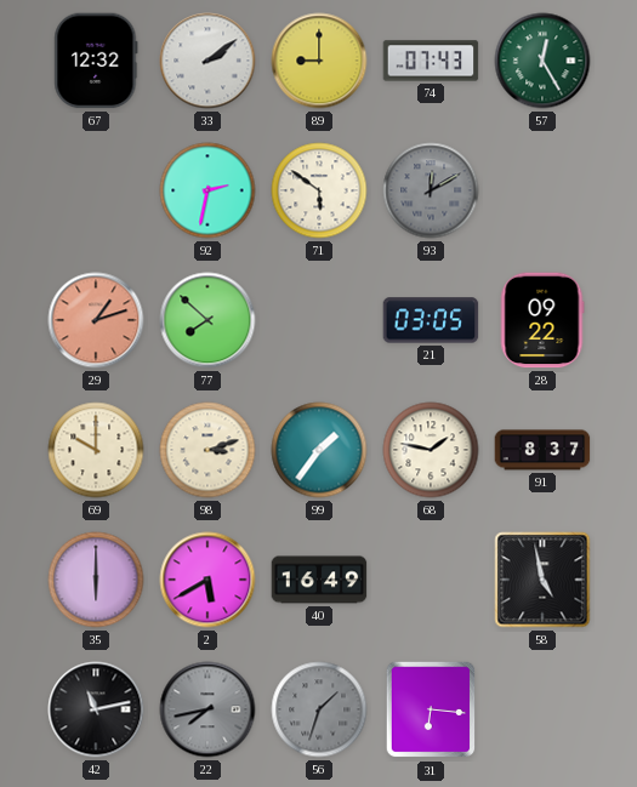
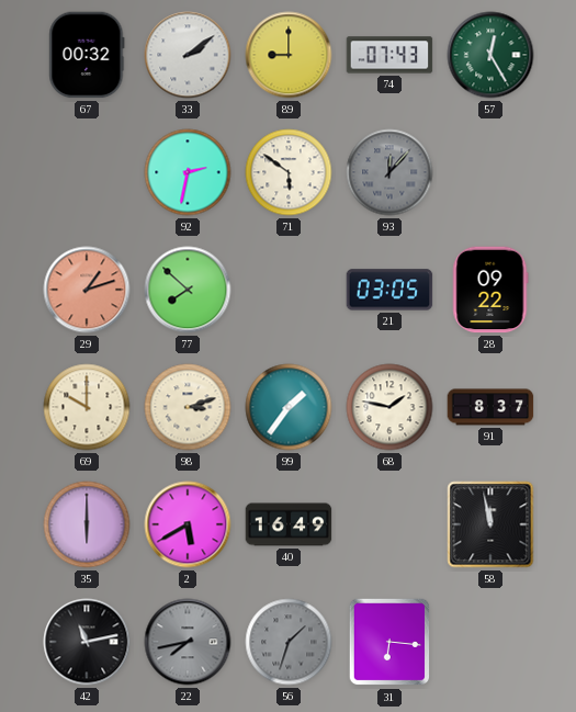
67: 12:32 -> 00:32 (87, 55)
93: 12:10 -> 12:07 (389, 172)
58: 4:58 -> 11:58 (490, 524)
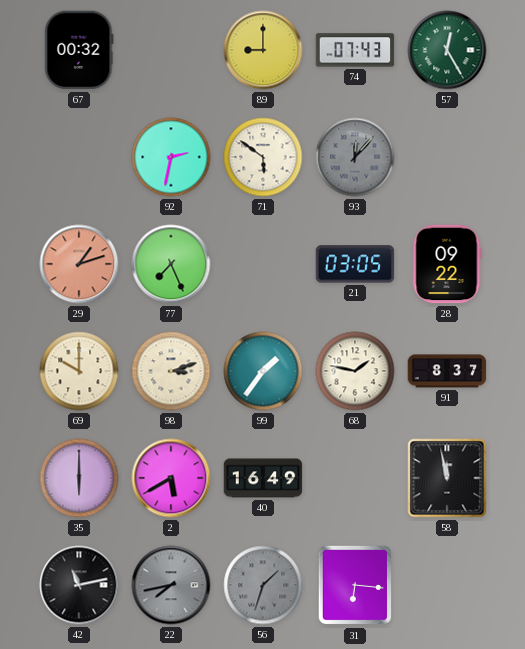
33: 2:09 -> none (188, 55)
77: 7:52 -> 7:26 (171, 264)
